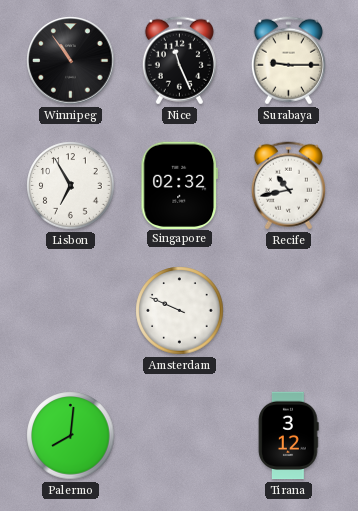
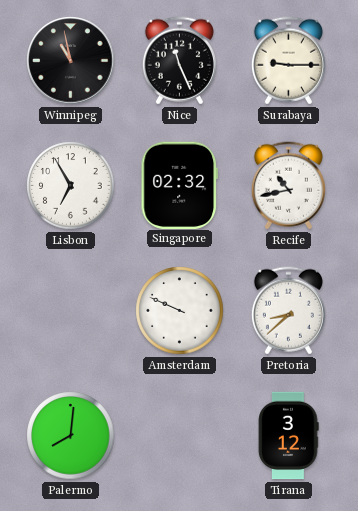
Winnipeg: 10:54 -> 10:58 (71, 61)
Pretoria: none -> 8:38 (288, 311)
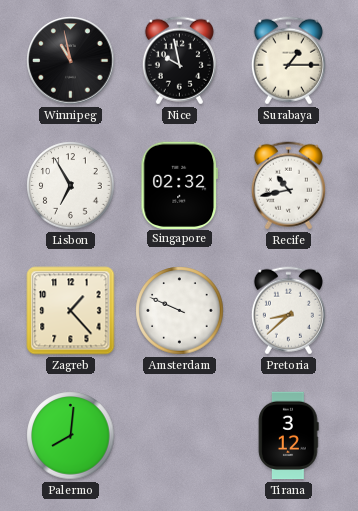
Nice: 11:26 -> 9:58 (179, 61)
Surabaya: 9:15 -> 1:15 (288, 61)
Zagreb: none -> 1:23 (71, 311)
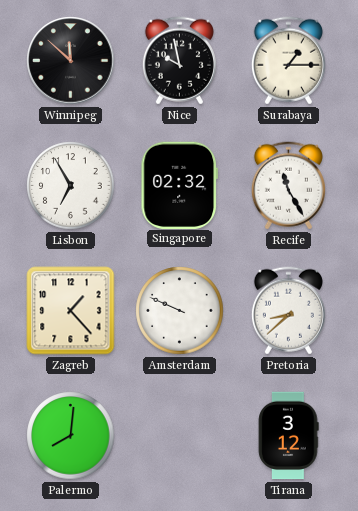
Winnipeg: 10:58 -> 11:52 (71, 61)
Recife: 10:43 -> 11:25 (288, 186)
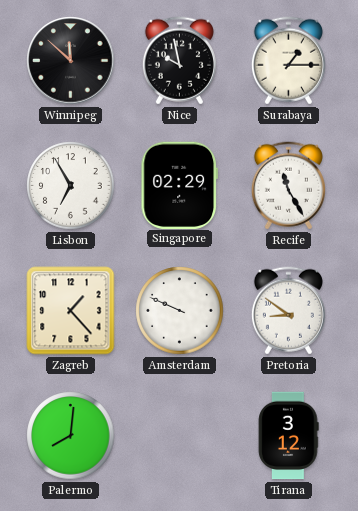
Singapore: 02:32 -> 02:29 (179, 185)
Pretoria: 8:38 -> 8:51 (288, 311)
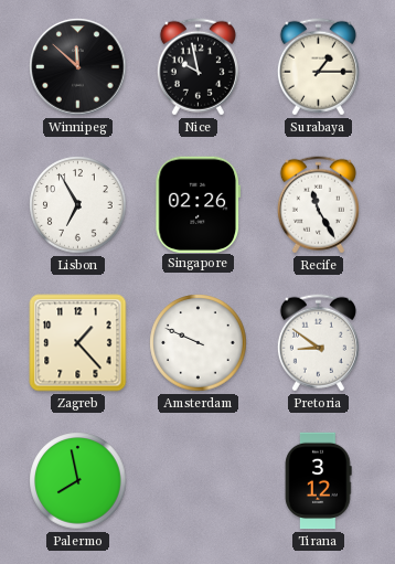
Singapore: 02:29 -> 02:26 (197, 204)
Palermo: 8:01 -> 7:58 (78, 481)
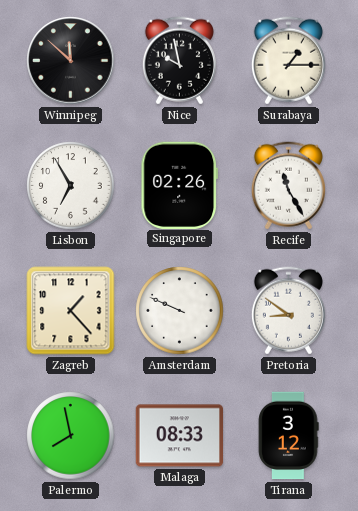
Malaga: none -> 08:33 (180, 436)
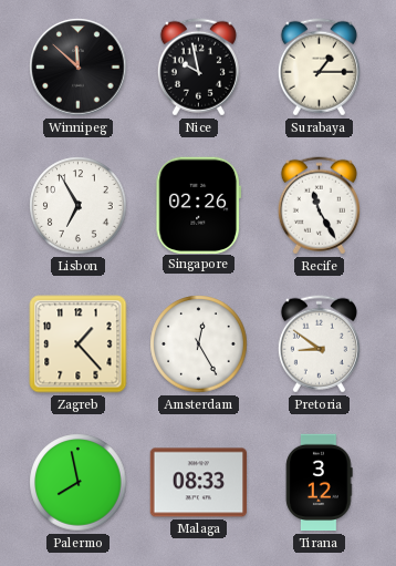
Amsterdam: 9:49 -> 12:25 (199, 344)
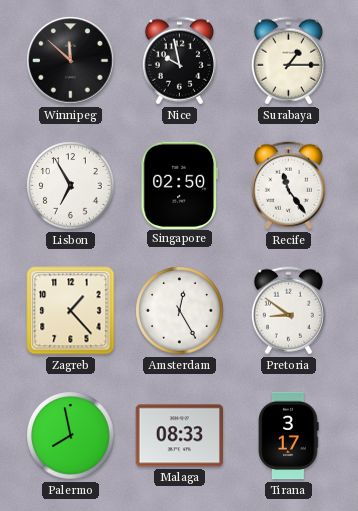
Singapore: 02:26 -> 02:50 (179, 185)
Recife: 11:25 -> 11:24 (288, 186)
Tirana: 3:12 -> 3:17 (289, 436)
